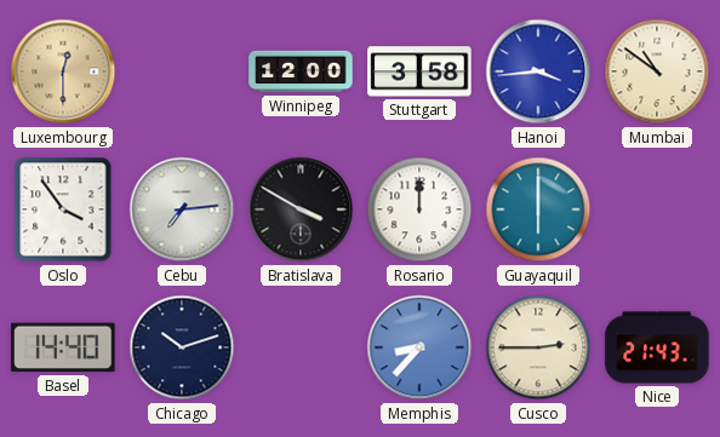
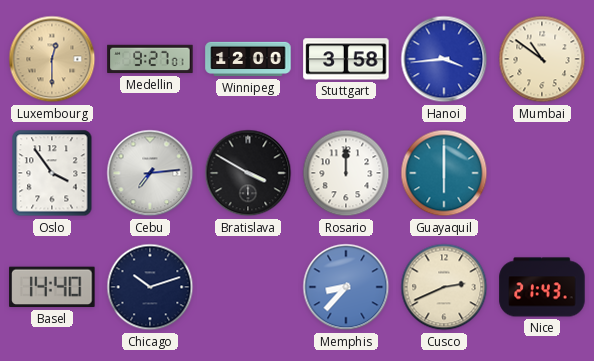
Medellin: none -> 9:27 (150, 59)
Cusco: 2:45 -> 2:41 (444, 287)
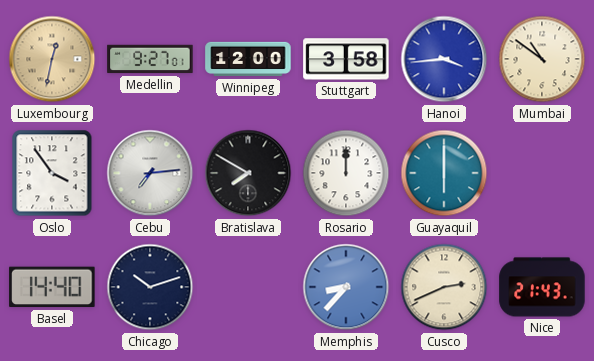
Luxembourg: 12:30 -> 12:32 (52, 59)
Bratislava: 3:50 -> 7:50 (248, 173)
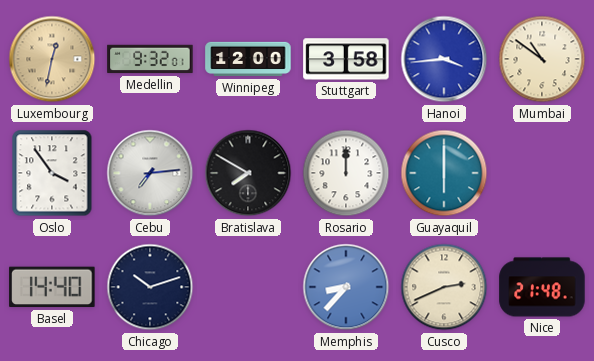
Medellin: 9:27 -> 9:32 (150, 59)
Nice: 21:43 -> 21:48 (542, 287)
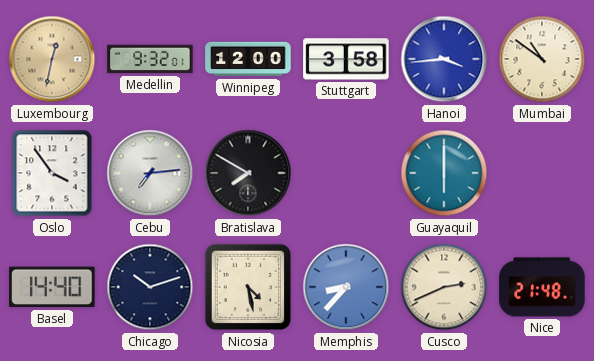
Rosario: 12:00 -> none (346, 173)
Nicosia: none -> 4:28 (248, 287)
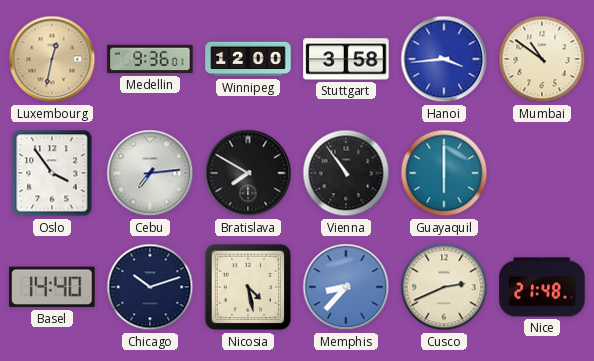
Medellin: 9:32 -> 9:36 (150, 59)
Vienna: none -> 10:54 (346, 173)
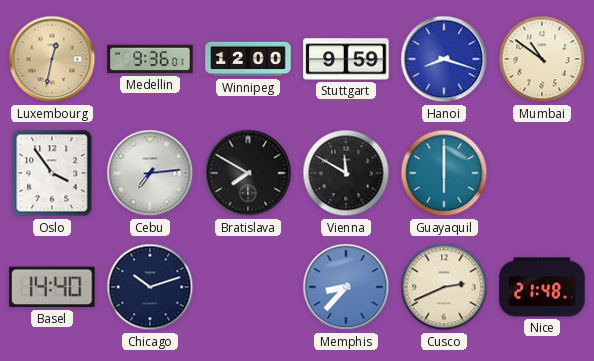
Stuttgart: 3:58 -> 9:59 (346, 59)
Hanoi: 3:44 -> 8:18 (444, 59)
Vienna: 10:54 -> 11:50 (346, 173)
Nicosia: 4:28 -> none (248, 287)
